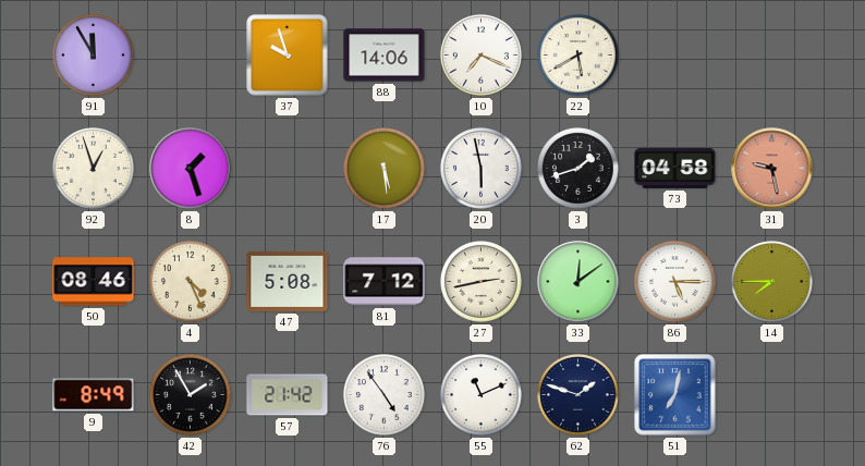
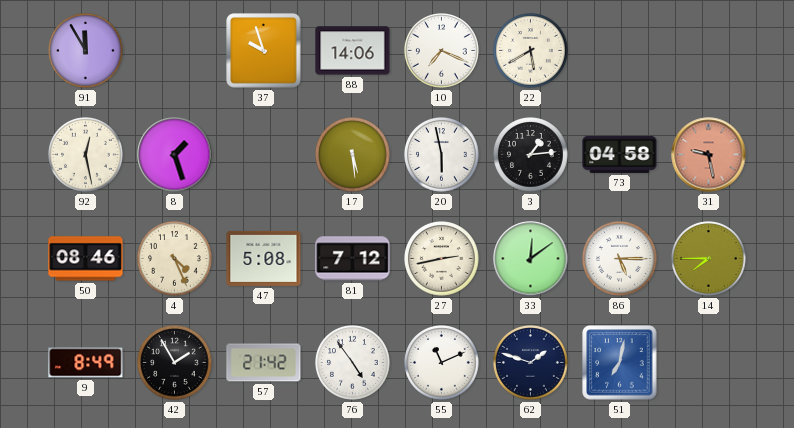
92: 12:57 -> 12:28 (86, 155)
3: 1:42 -> 1:14 (531, 155)
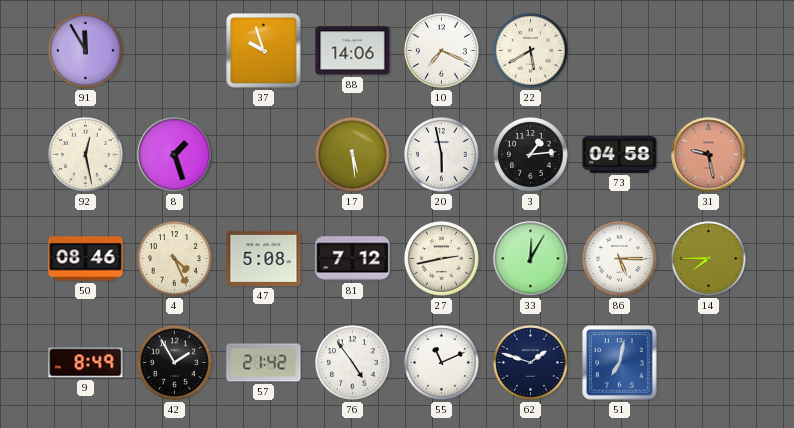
33: 12:09 -> 12:05 (531, 259)
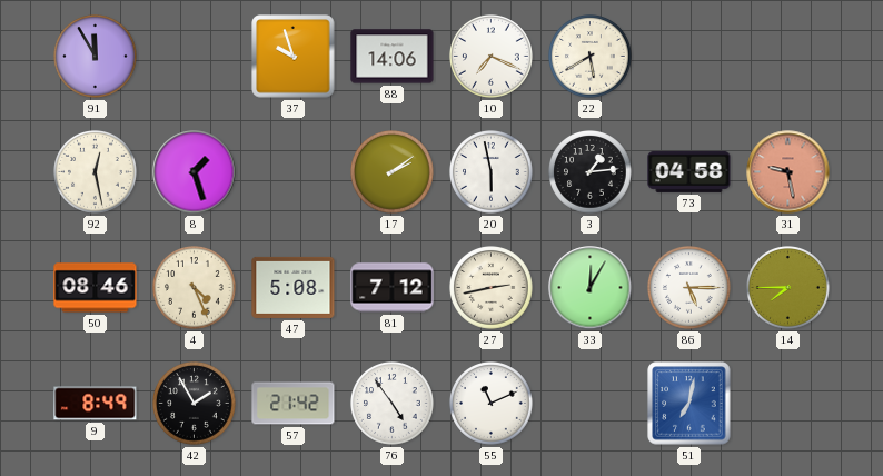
17: 5:29 -> 2:09 (393, 172)
62: 1:48 -> none (531, 363)
